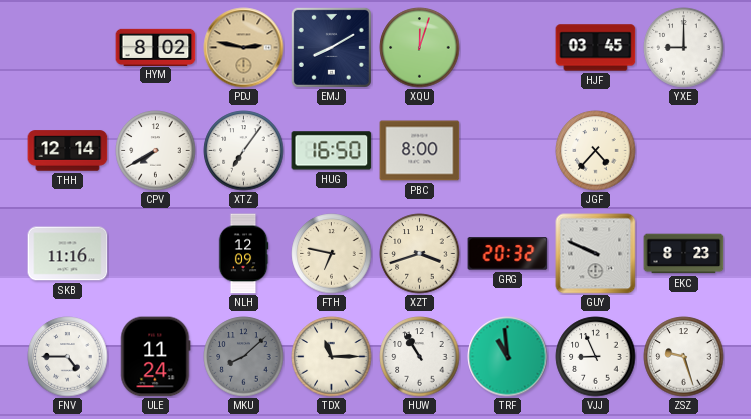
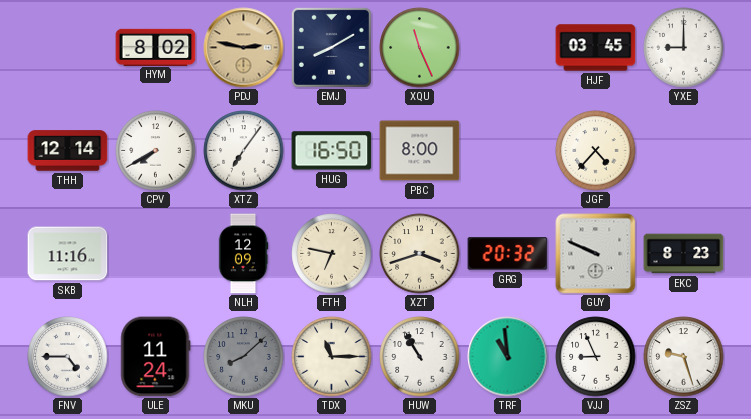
XQU: 12:03 -> 11:26 (420, 48)
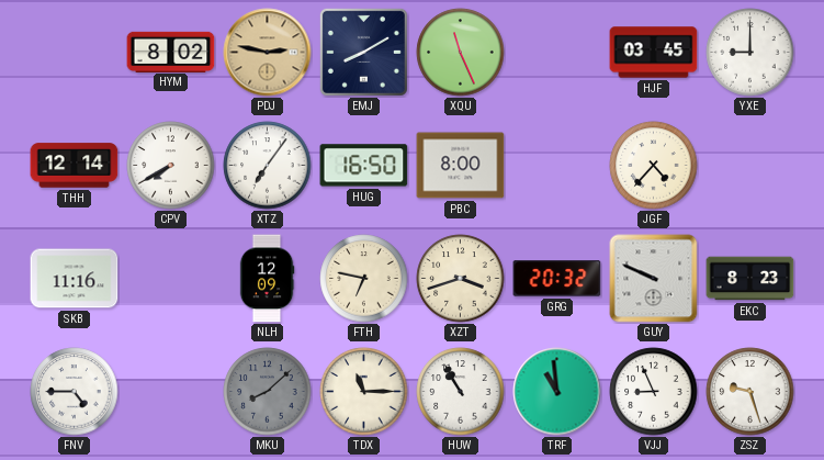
ULE: 11:24 -> none (156, 357)
